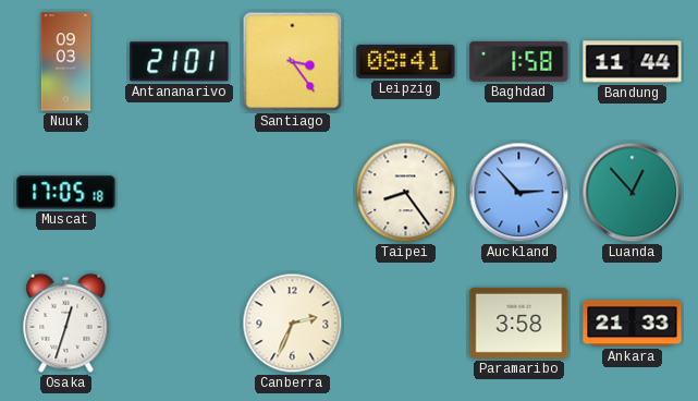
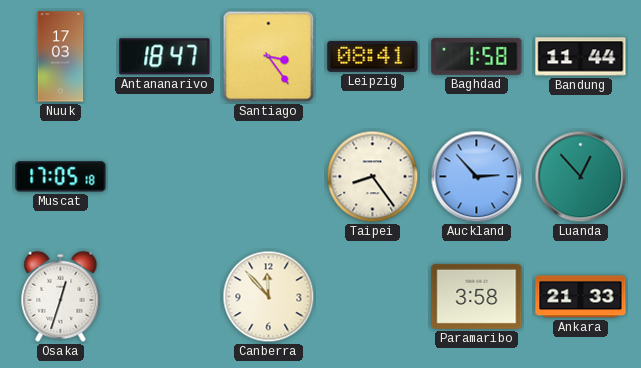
Nuuk: 09:03 -> 17:03 (61, 57)
Antananarivo: 21:01 -> 18:47 (165, 57)
Canberra: 2:34 -> 11:53 (269, 297)
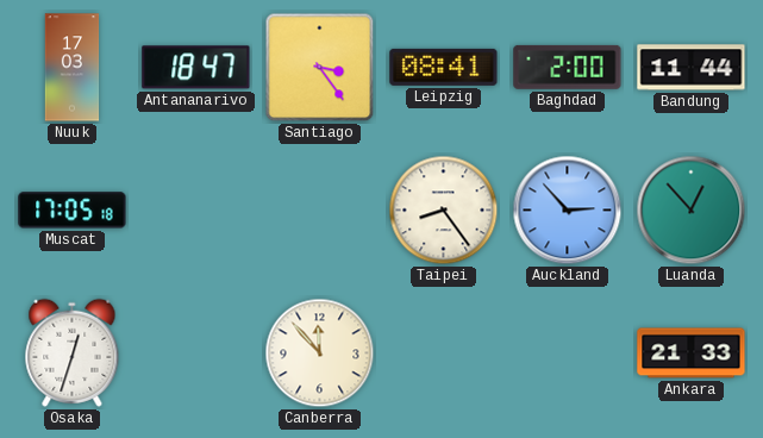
Baghdad: 1:58 -> 2:00 (568, 67)
Paramaribo: 3:58 -> none (477, 296)
